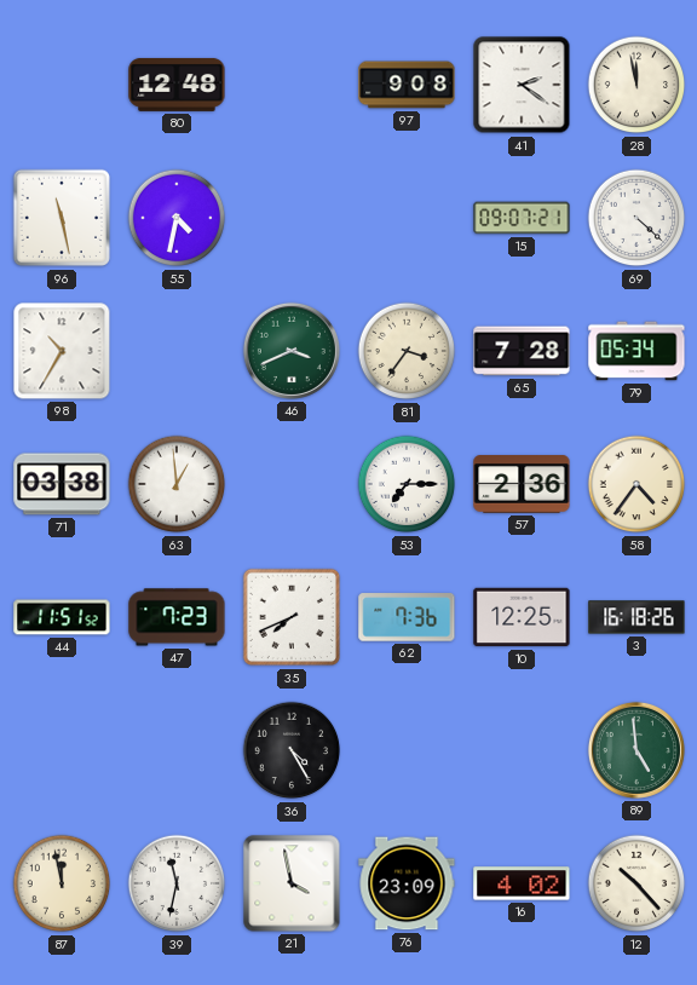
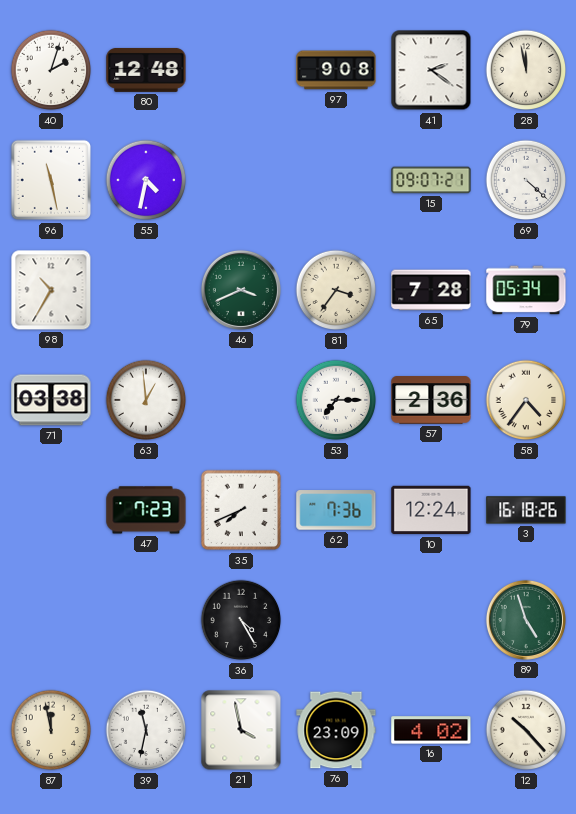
40: none -> 2:03 (51, 70)
44: 11:51 -> none (62, 617)
10: 12:25 -> 12:24 (431, 510)
89: 4:59 -> 4:57 (526, 620)
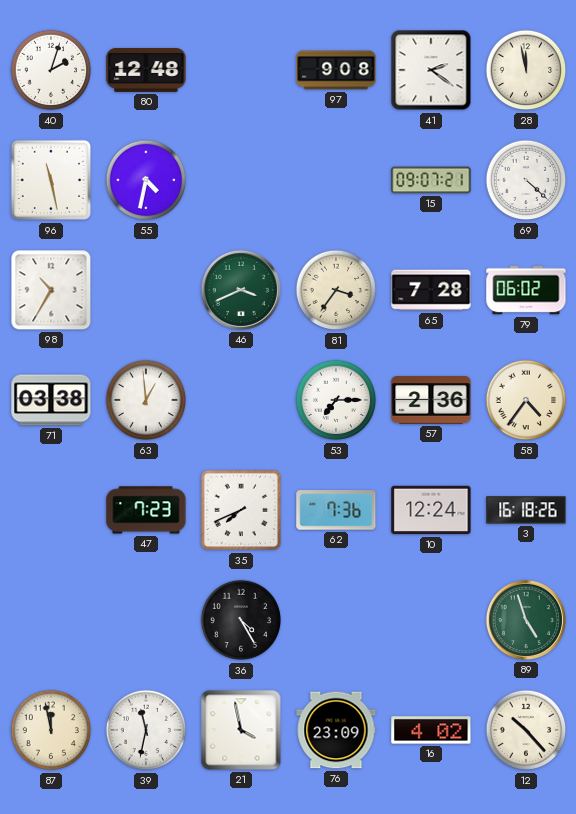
79: 05:34 -> 06:02 (526, 290)
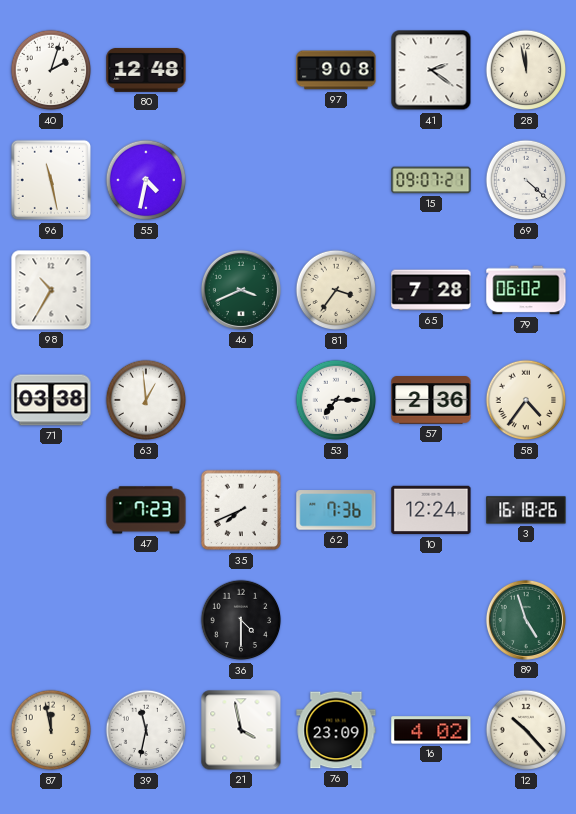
36: 4:25 -> 4:30 (241, 620)
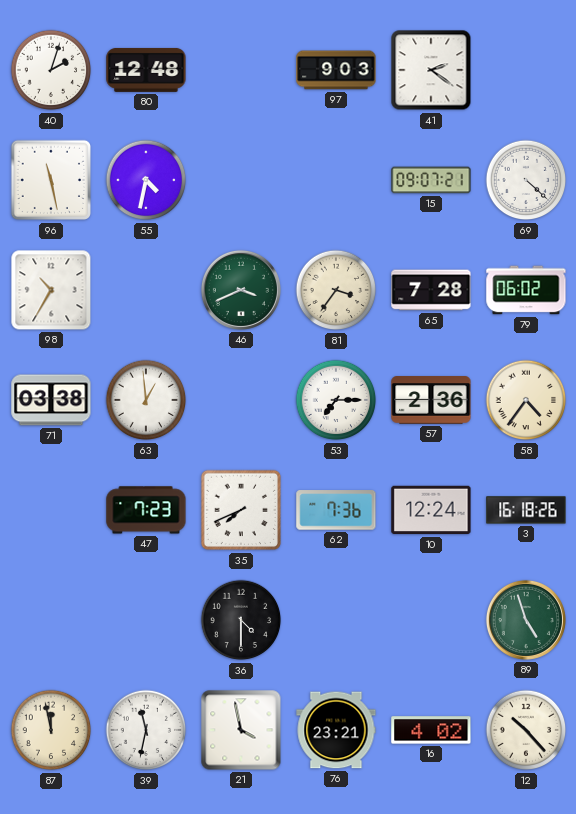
97: 9:08 -> 9:03 (336, 70)
28: 11:58 -> none (526, 70)
76: 23:09 -> 23:21 (336, 730)
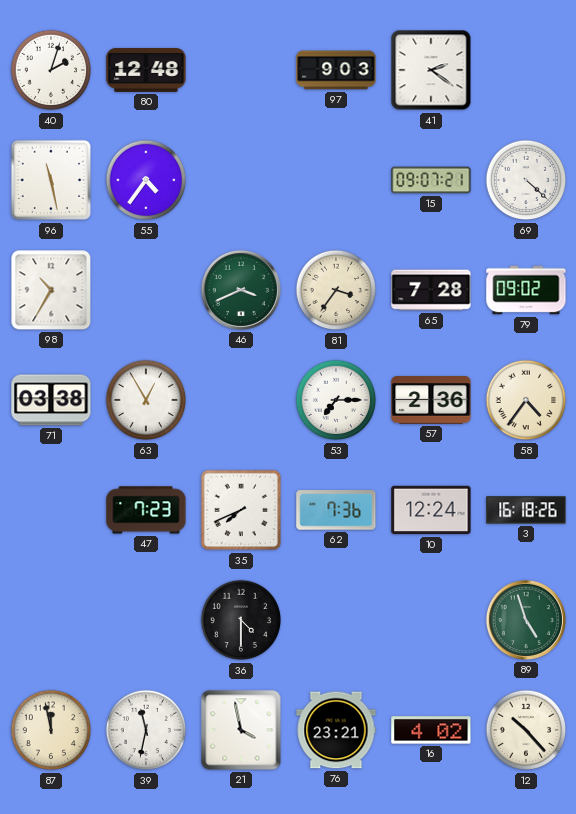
55: 4:32 -> 4:36 (146, 180)
79: 06:02 -> 09:02 (526, 290)
63: 12:59 -> 12:55 (146, 400)
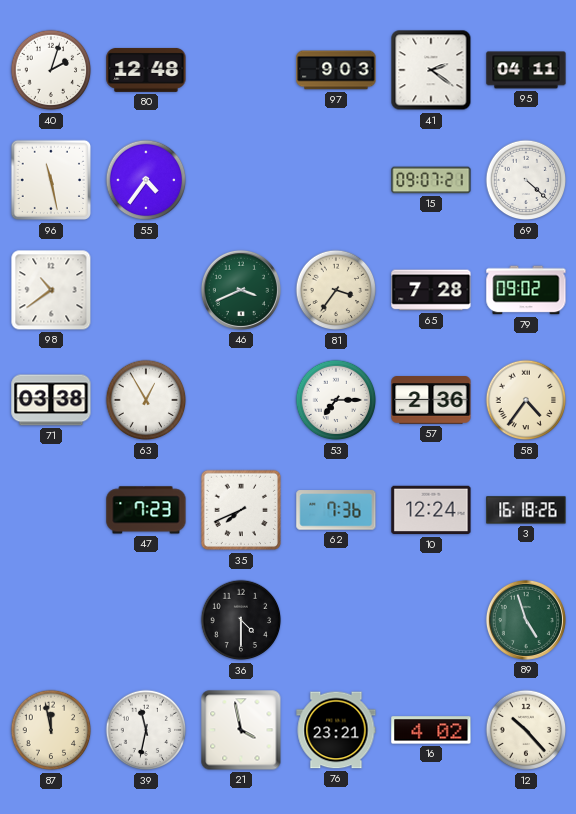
95: none -> 04:11 (526, 70)
98: 10:35 -> 10:39 (51, 290)
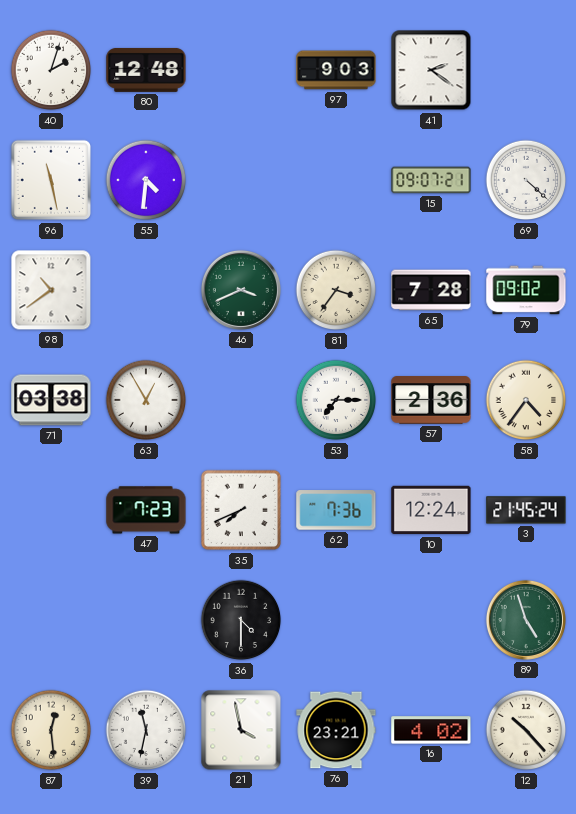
95: 04:11 -> none (526, 70)
55: 4:36 -> 4:31 (146, 180)
3: 16:18 -> 21:45 (526, 510)
87: 11:58 -> 12:29 (51, 730)
